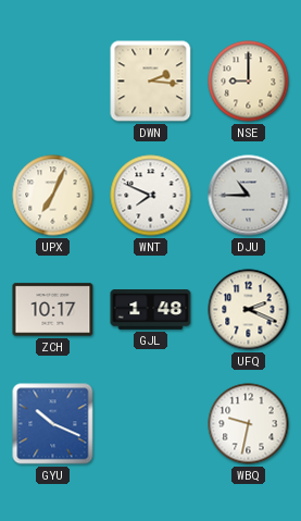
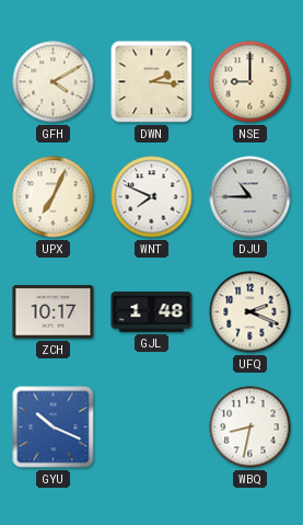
GFH: none -> 4:10 (54, 82)
WBQ: 9:32 -> 8:32 (250, 427)
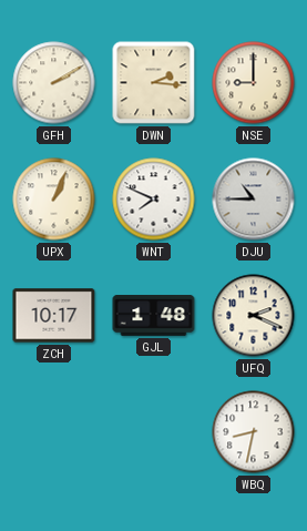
GFH: 4:10 -> 2:10 (54, 83)
UPX: 7:04 -> 1:04 (54, 200)
GYU: 10:19 -> none (54, 427)
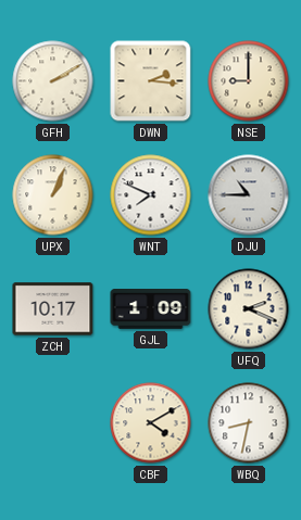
GJL: 1:48 -> 1:09 (151, 309)
CBF: none -> 4:10 (151, 423)
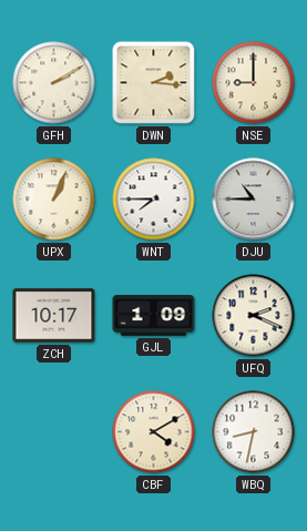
WNT: 7:49 -> 7:45 (154, 200)
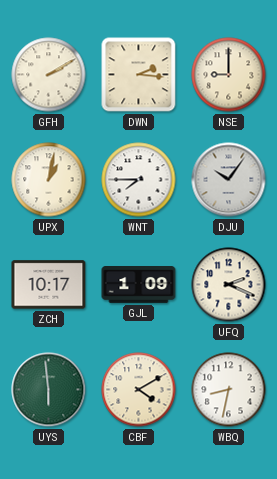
UPX: 1:04 -> 1:02 (49, 180)
DJU: 10:45 -> 10:06 (229, 180)
UYS: none -> 5:59 (49, 390)
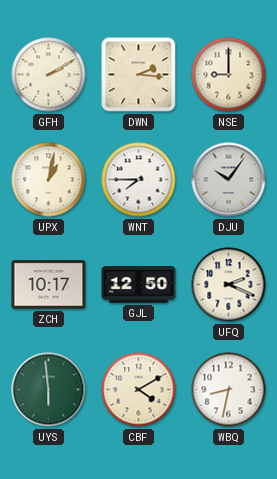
GJL: 1:09 -> 12:50 (139, 285)
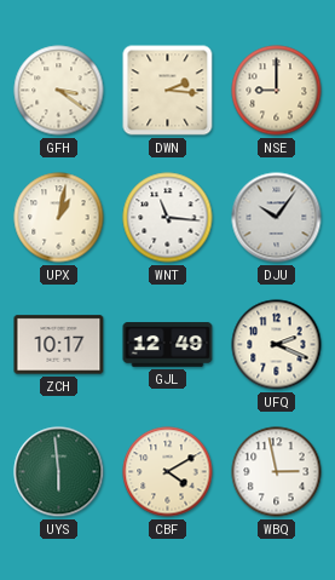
GFH: 2:10 -> 3:21 (59, 91)
WNT: 7:45 -> 11:16 (168, 218)
GJL: 12:50 -> 12:49 (168, 345)
WBQ: 8:32 -> 2:58 (277, 472)
